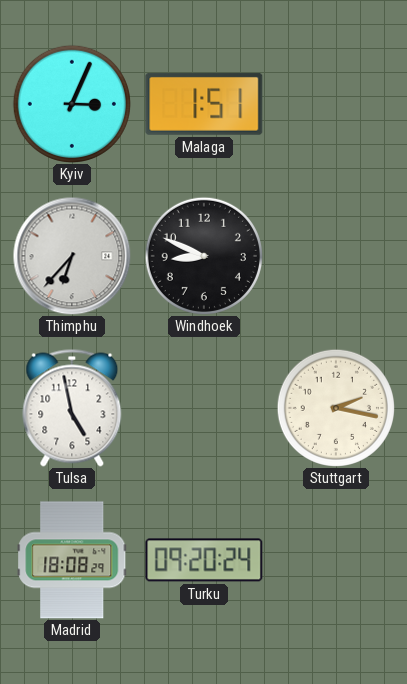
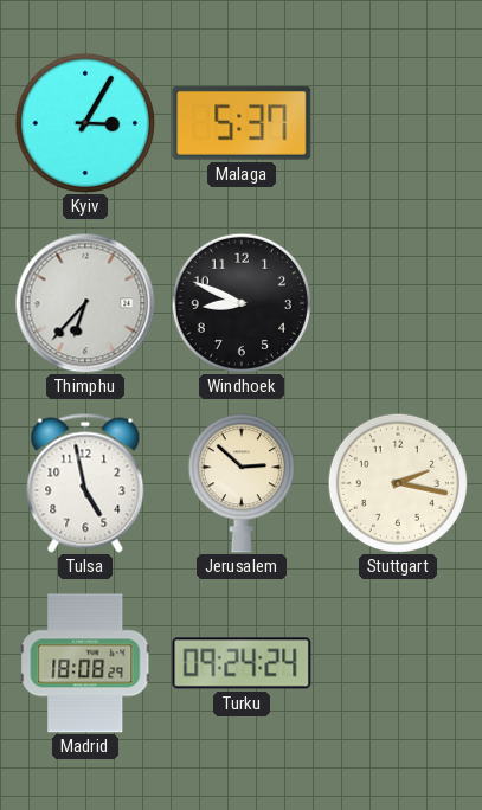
Kyiv: 3:04 -> 3:05 (85, 123)
Malaga: 1:51 -> 5:37 (242, 123)
Jerusalem: none -> 2:52 (242, 483)
Turku: 09:20 -> 09:24 (242, 663)
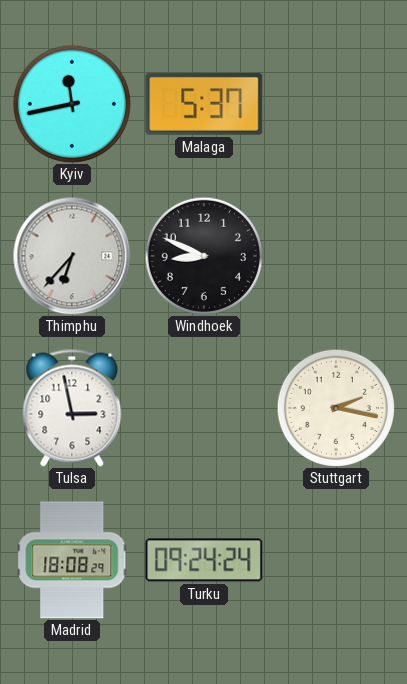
Kyiv: 3:05 -> 11:43 (72, 104)
Tulsa: 4:58 -> 2:58 (72, 408)
Jerusalem: 2:52 -> none (242, 483)
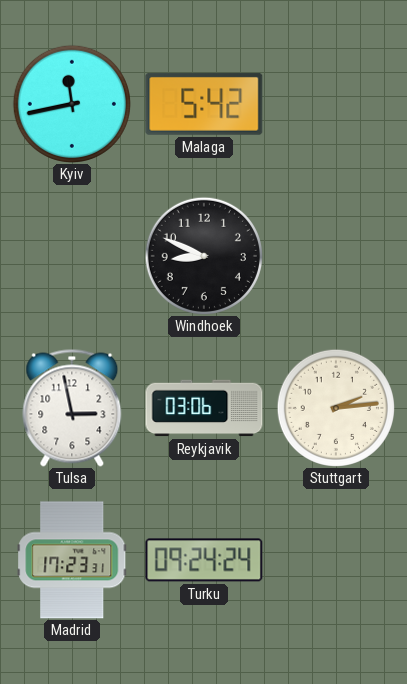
Malaga: 5:37 -> 5:42 (204, 104)
Thimphu: 6:37 -> none (72, 256)
Reykjavik: none -> 03:06 (204, 408)
Stuttgart: 2:17 -> 2:14 (336, 408)
Madrid: 18:08 -> 17:23 (72, 560)
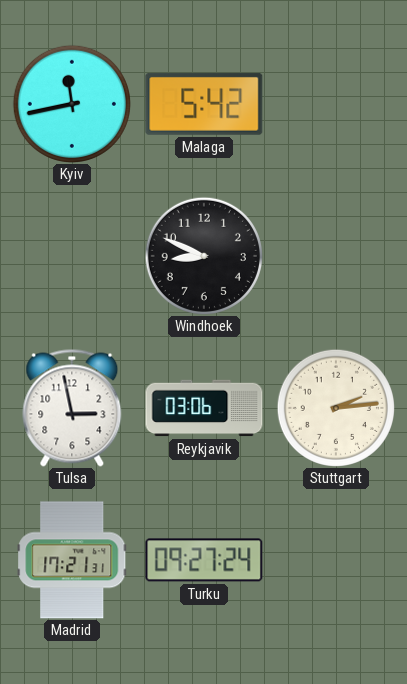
Madrid: 17:23 -> 17:21 (72, 560)
Turku: 09:24 -> 09:27 (204, 560)
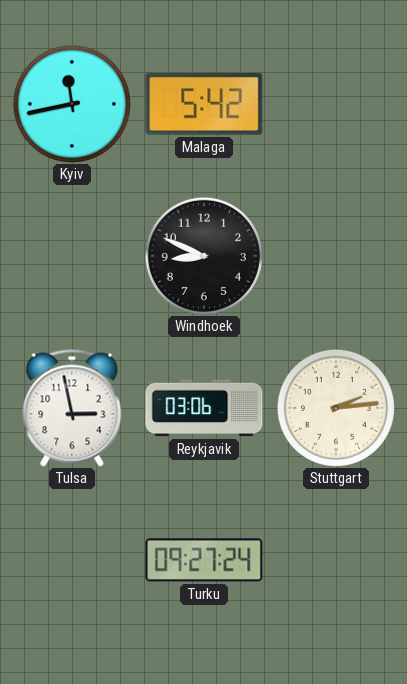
Madrid: 17:21 -> none (72, 560)
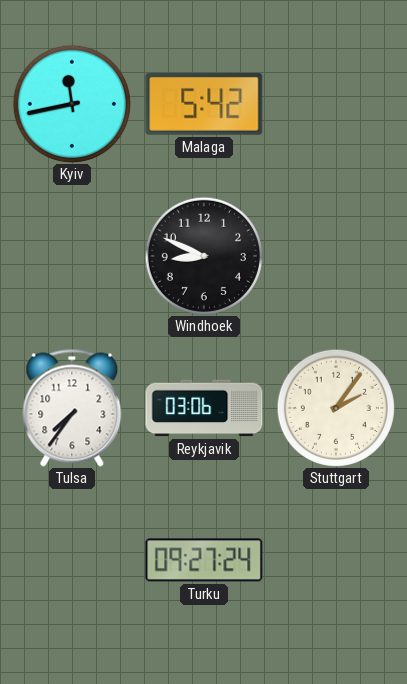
Tulsa: 2:58 -> 7:36 (72, 408)
Stuttgart: 2:14 -> 2:06 (336, 408)
